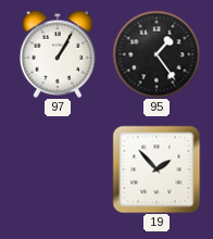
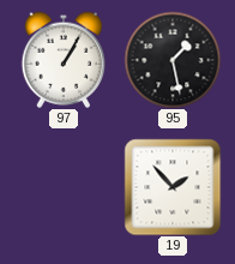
95: 1:24 -> 1:28 (173, 60)
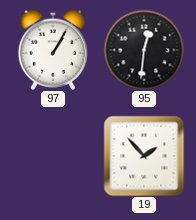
95: 1:28 -> 12:31 (144, 50)
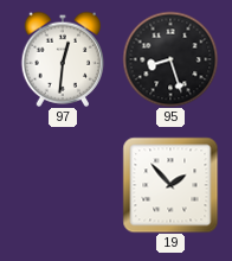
97: 1:05 -> 12:31 (63, 59)
95: 12:31 -> 8:27 (170, 59)
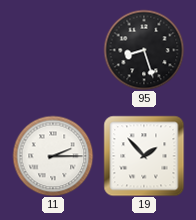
97: 12:31 -> none (63, 59)
11: none -> 2:15 (53, 156)
